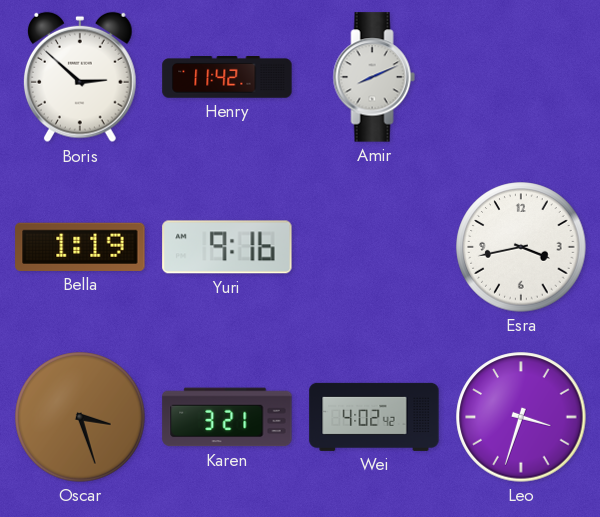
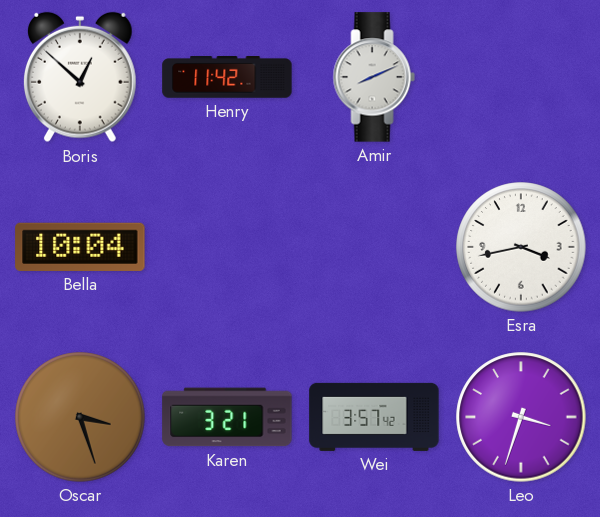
Boris: 2:52 -> 12:52 (81, 77)
Bella: 1:19 -> 10:04 (80, 247)
Yuri: 9:16 -> none (227, 247)
Wei: 4:02 -> 3:57 (374, 417)
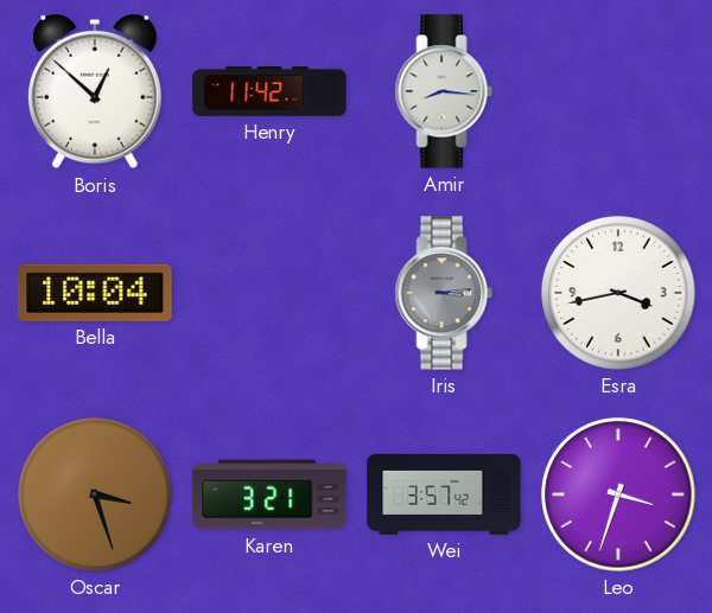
Amir: 8:11 -> 8:16 (444, 91)
Iris: none -> 3:14 (444, 293)
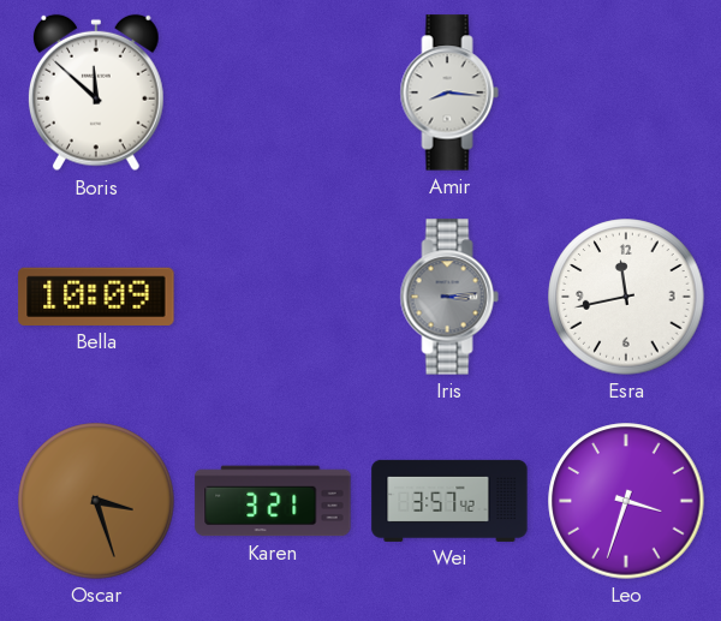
Boris: 12:52 -> 11:52 (97, 92)
Henry: 11:42 -> none (269, 91)
Bella: 10:04 -> 10:09 (96, 297)
Esra: 3:43 -> 11:43 (626, 297)
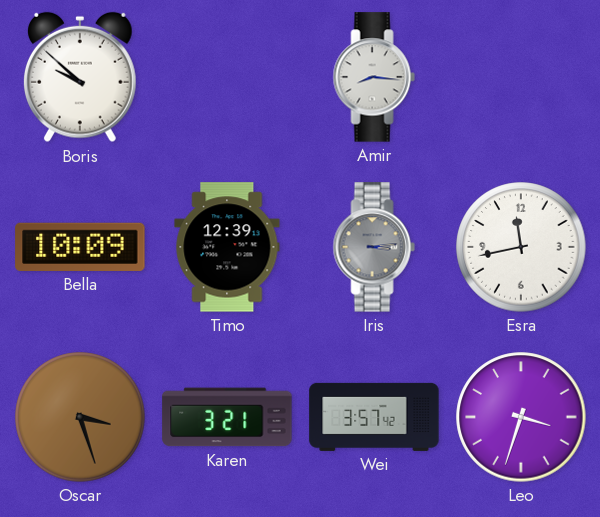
Boris: 11:52 -> 9:52 (81, 77)
Timo: none -> 12:39 (227, 247)
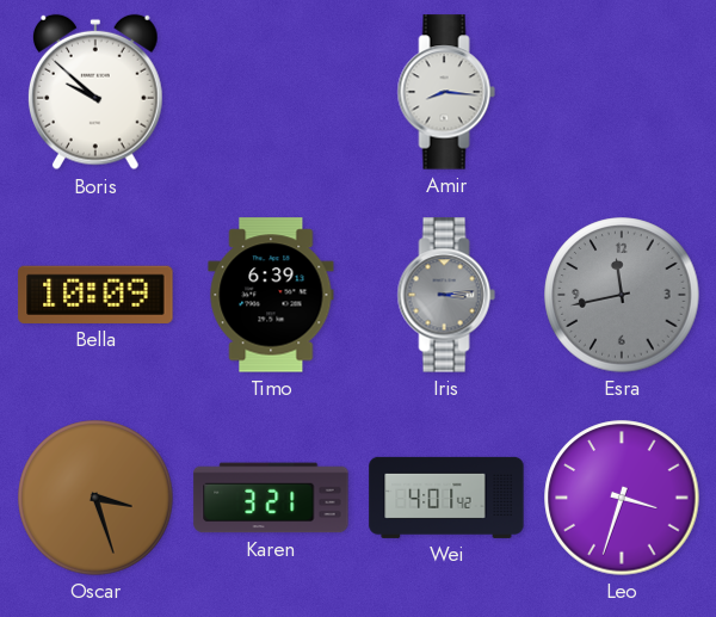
Timo: 12:39 -> 6:39 (271, 295)
Esra dial: white -> grey (622, 295)
Wei: 3:57 -> 4:01 (446, 498)
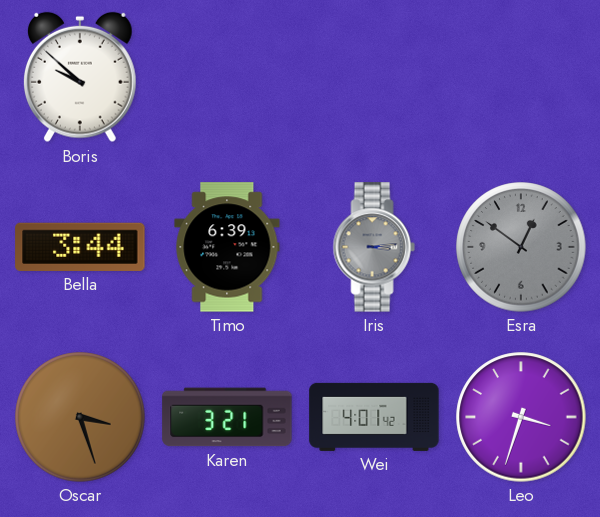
Amir: 8:16 -> none (446, 92)
Bella: 10:09 -> 3:44 (80, 247)
Esra: 11:43 -> 12:51 (521, 247)
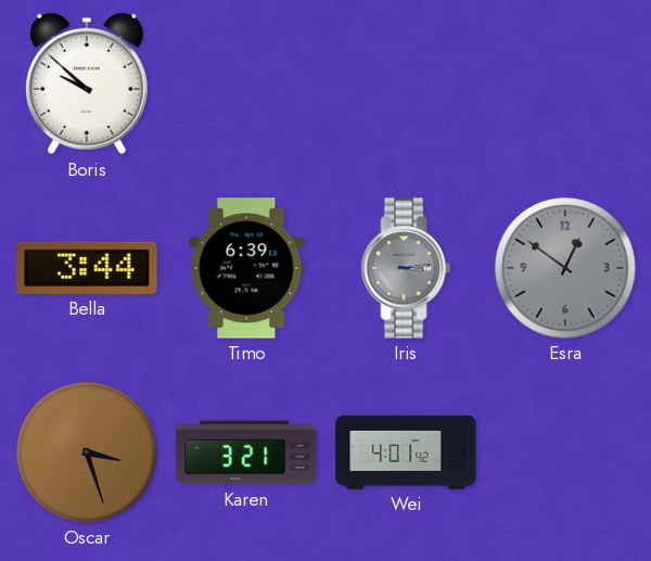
Leo: 3:33 -> none (521, 417)
